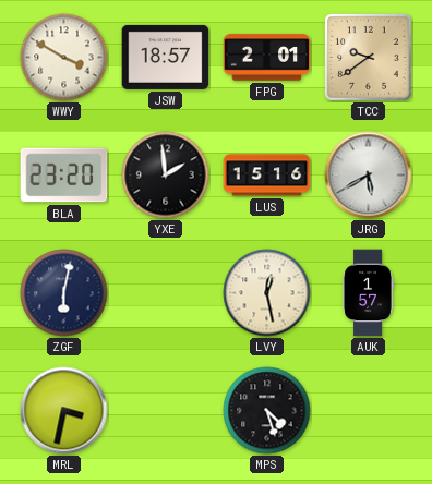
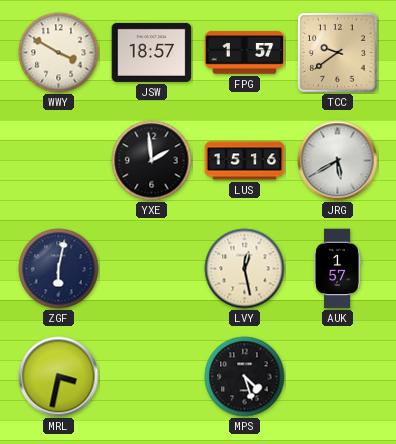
FPG: 2:01 -> 1:57 (245, 53)
BLA: 23:20 -> none (64, 176)
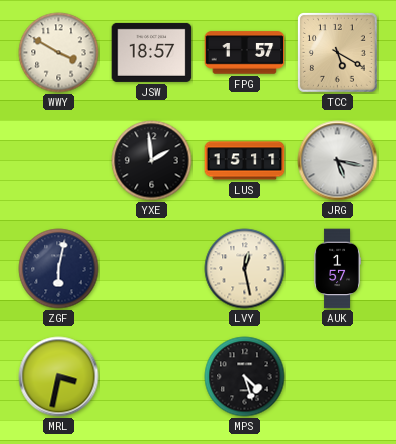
TCC: 9:39 -> 5:20 (338, 53)
LUS: 15:16 -> 15:11 (245, 161)
JRG: 5:40 -> 5:17 (338, 161)
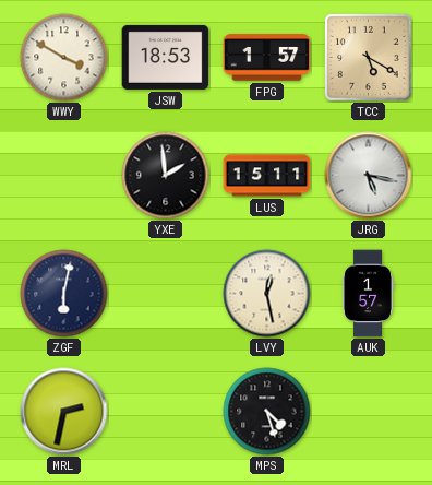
JSW: 18:57 -> 18:53 (166, 57)
MRL: 3:32 -> 2:32 (64, 412)
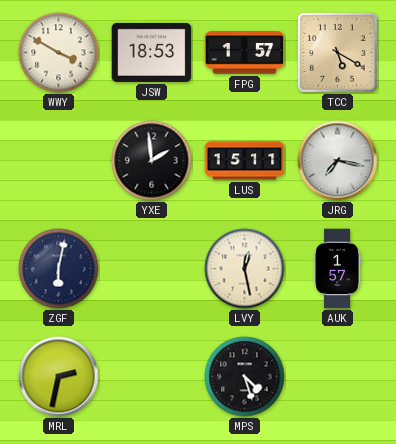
JRG: 5:17 -> 7:17 (338, 161)
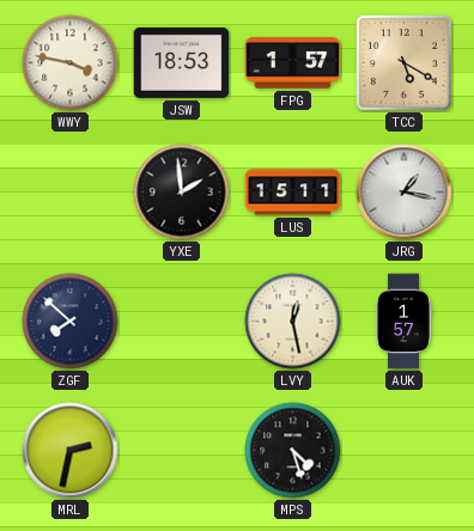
WWY: 3:50 -> 3:47 (71, 63)
JRG: 7:17 -> 1:17 (405, 193)
ZGF: 6:02 -> 7:52 (71, 322)
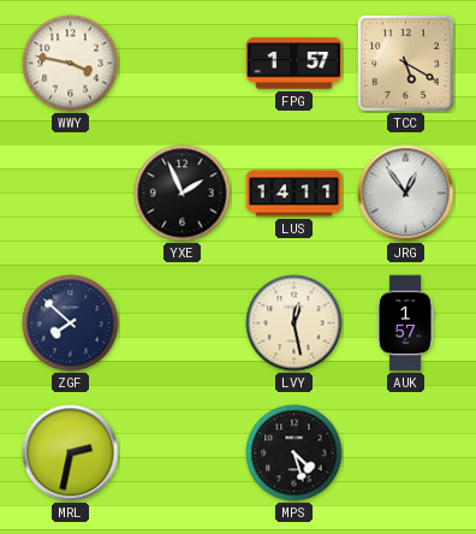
JSW: 18:53 -> none (182, 62)
YXE: 1:59 -> 1:56 (183, 194)
LUS: 15:11 -> 14:11 (294, 194)
JRG: 1:17 -> 12:54 (406, 194)
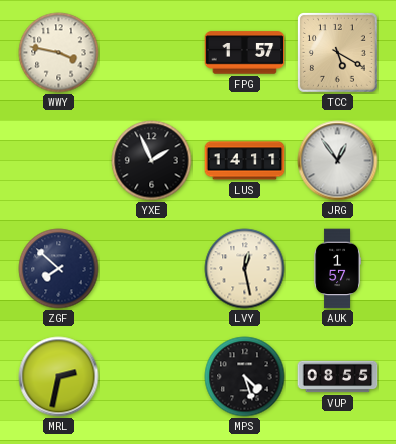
VUP: none -> 08:55 (338, 377)
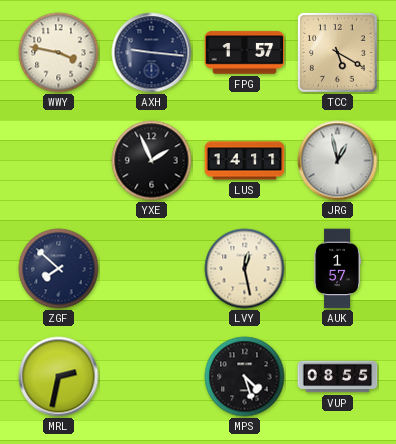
AXH: none -> 9:16 (152, 53)
JRG: 12:54 -> 12:58 (338, 161)
